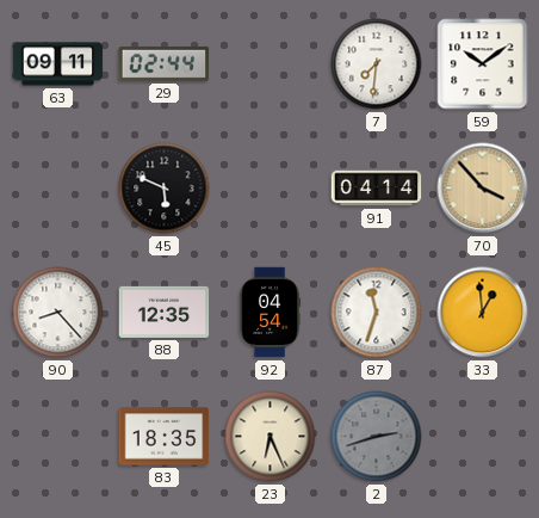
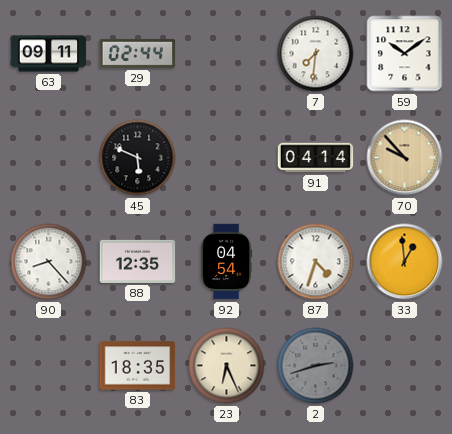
70: 3:53 -> 9:53 (405, 158)
87: 11:33 -> 4:33 (316, 262)
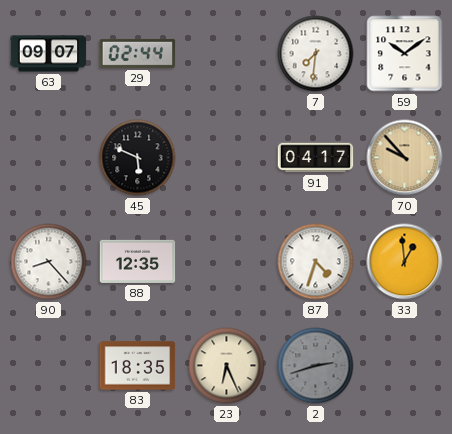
63: 09:11 -> 09:07 (49, 54)
91: 04:14 -> 04:17 (316, 158)
92: 04:54 -> none (227, 262)
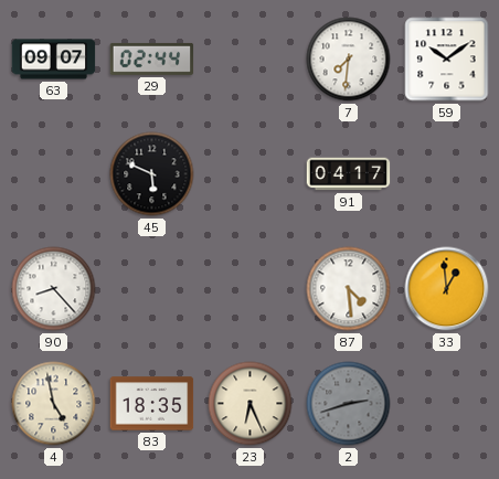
70: 9:53 -> none (405, 158)
88: 12:35 -> none (138, 261)
87: 4:33 -> 4:29 (349, 289)
4: none -> 4:58 (54, 404)
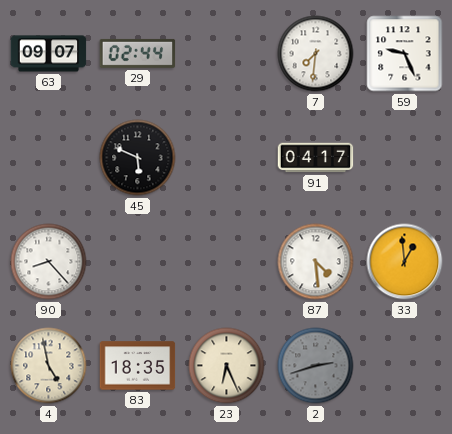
59: 10:09 -> 9:26 (405, 54)
